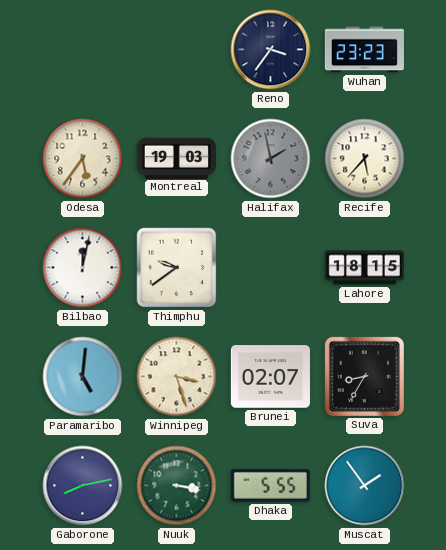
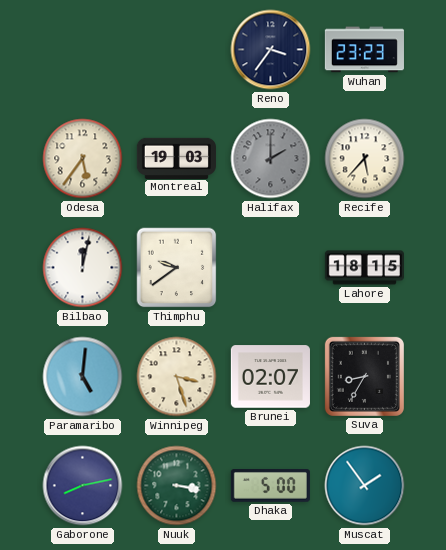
Halifax: 1:58 -> 2:00 (271, 159)
Dhaka: 5:55 -> 5:00 (270, 486)
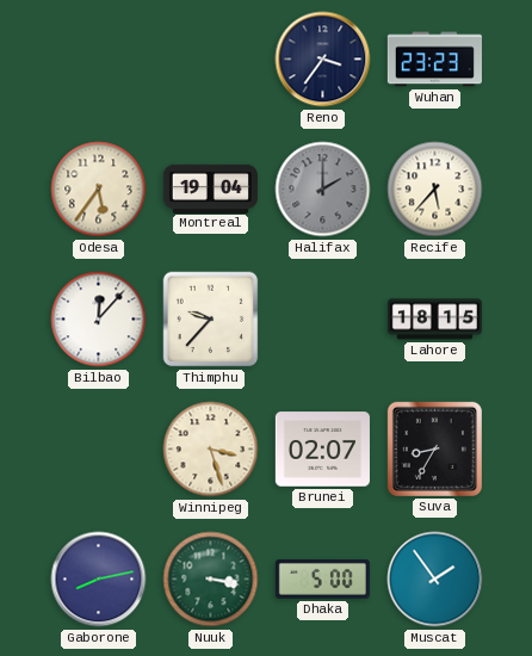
Montreal: 19:03 -> 19:04 (210, 188)
Bilbao: 12:02 -> 12:07 (99, 320)
Thimphu: 9:39 -> 9:37 (211, 320)
Paramaribo: 5:01 -> none (83, 377)
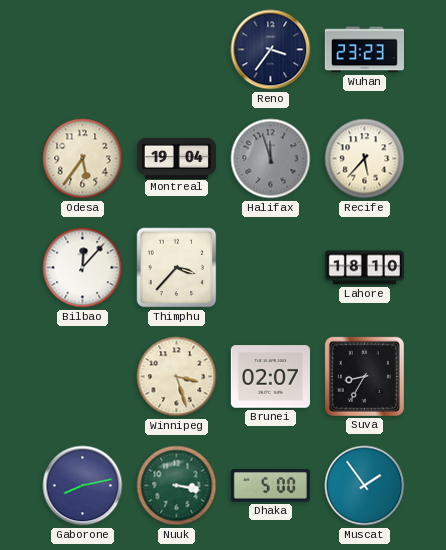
Halifax: 2:00 -> 11:57 (271, 159)
Thimphu: 9:37 -> 3:37 (177, 268)
Lahore: 18:15 -> 18:10 (364, 268)
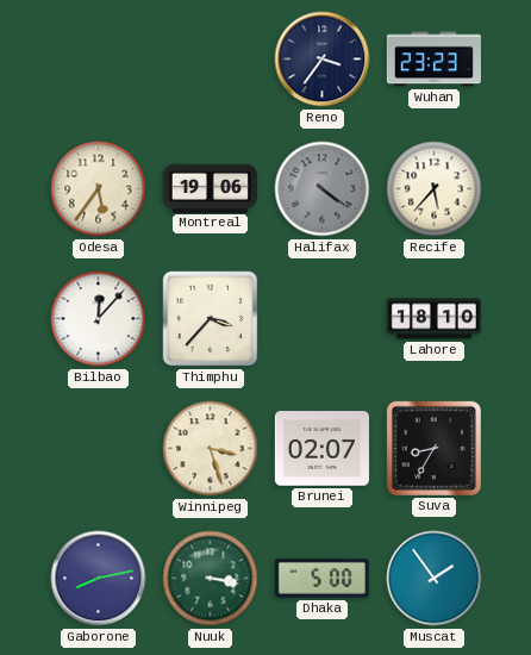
Montreal: 19:04 -> 19:06 (210, 188)
Halifax: 11:57 -> 4:21 (323, 189)
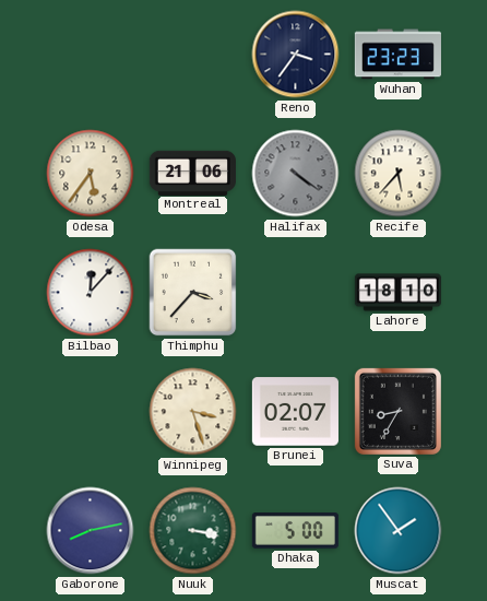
Montreal: 19:06 -> 21:06 (192, 173)
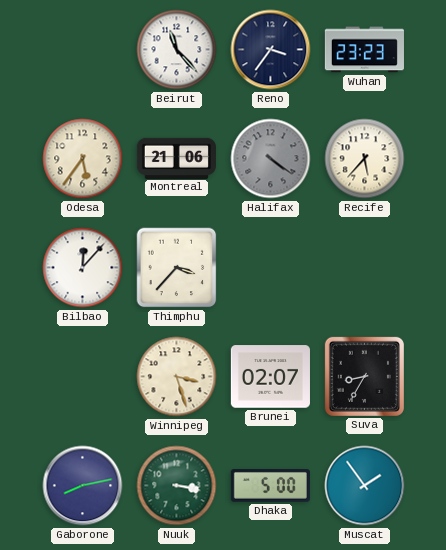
Beirut: none -> 11:23 (177, 50)
Lahore: 18:10 -> none (397, 293)
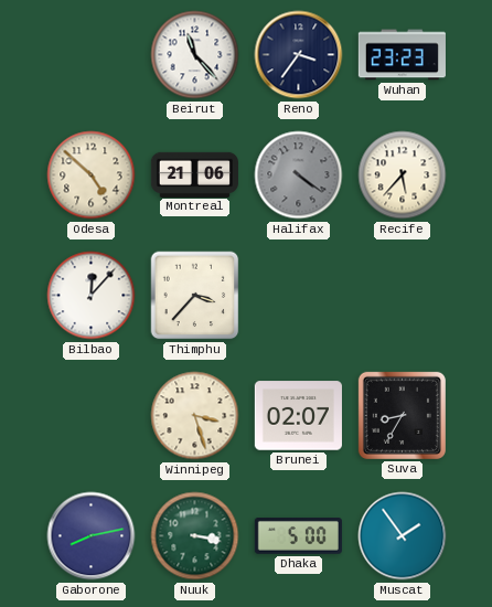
Odesa: 5:36 -> 4:52 (92, 175)
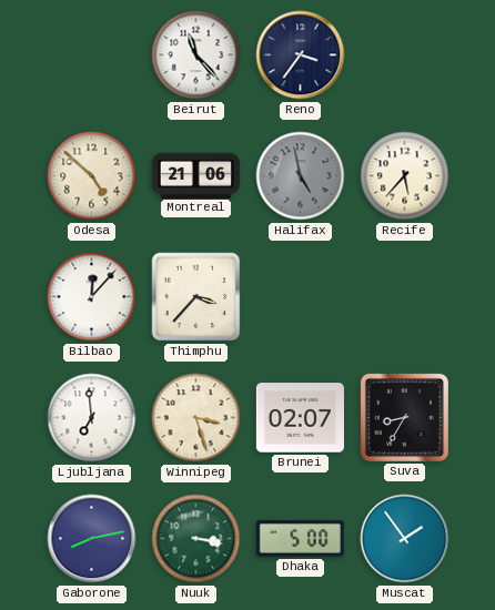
Wuhan: 23:23 -> none (402, 55)
Halifax: 4:21 -> 4:58 (301, 176)
Ljubljana: none -> 6:59 (92, 418)
